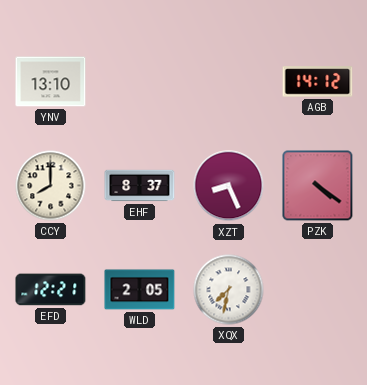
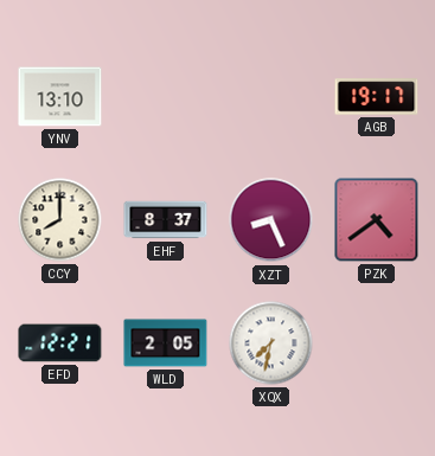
AGB: 14:12 -> 19:17 (377, 97)
PZK: 4:21 -> 4:39 (377, 220)
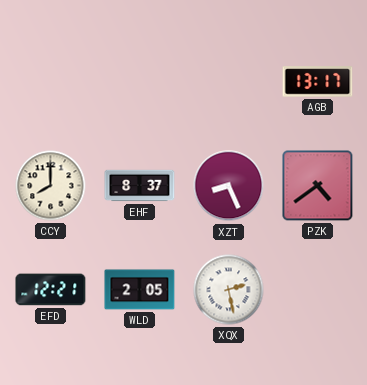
YNV: 13:10 -> none (60, 97)
AGB: 19:17 -> 13:17 (318, 82)
XQX: 7:32 -> 2:28 (229, 290)
